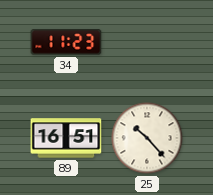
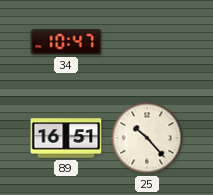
34: 11:23 -> 10:47 (66, 42)
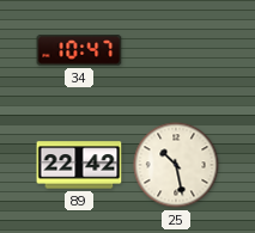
89: 16:51 -> 22:42 (79, 165)
25: 10:23 -> 10:28 (176, 165)
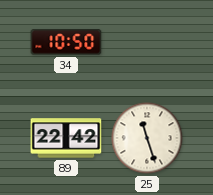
34: 10:47 -> 10:50 (66, 42)
25: 10:28 -> 11:27 (147, 138)
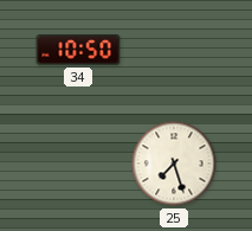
89: 22:42 -> none (66, 138)
25: 11:27 -> 7:27 (174, 163)
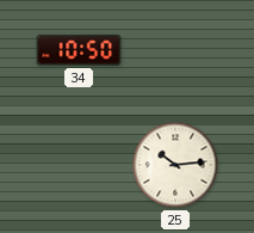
25: 7:27 -> 10:14 (175, 165)
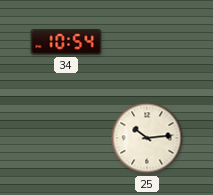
34: 10:50 -> 10:54 (66, 42)
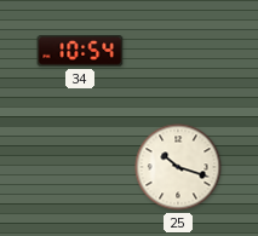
25: 10:14 -> 10:18 (178, 167)
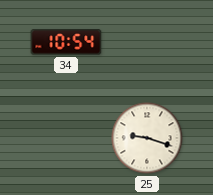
25: 10:18 -> 9:18 (147, 138)
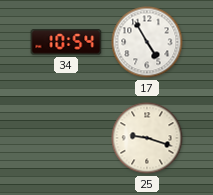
17: none -> 4:55 (147, 42)
